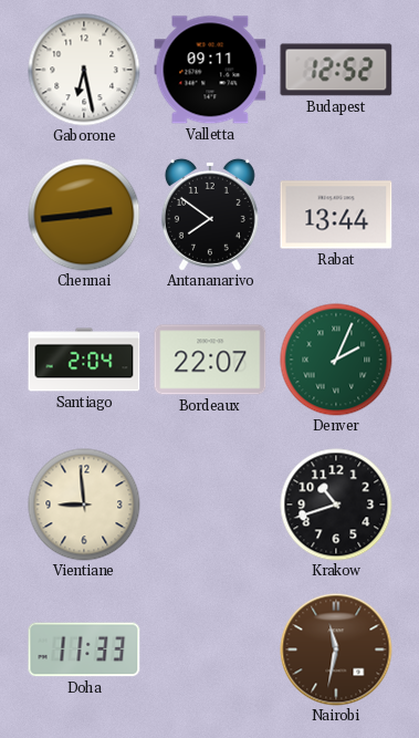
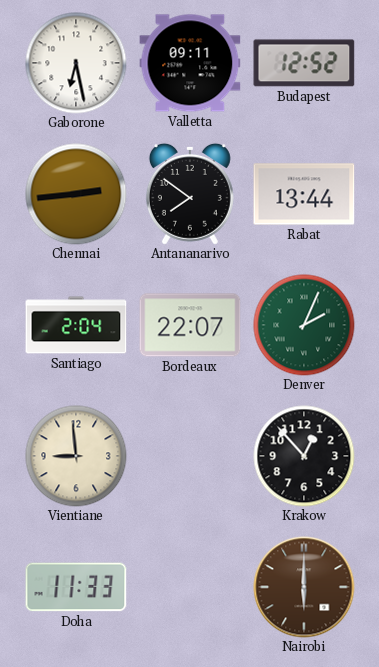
Krakow: 10:42 -> 12:53 (304, 456)
Nairobi: 11:32 -> 6:00 (304, 587)
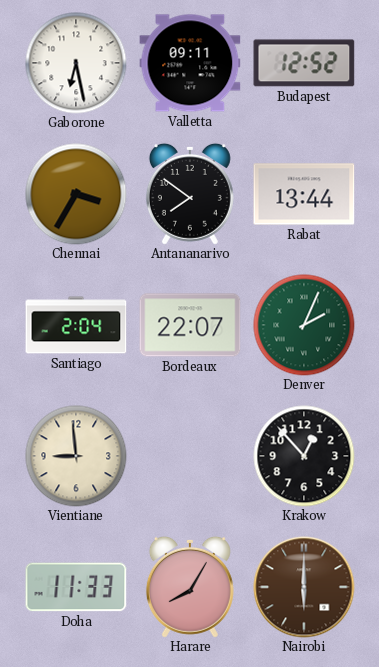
Chennai: 2:44 -> 3:35 (76, 194)
Harare: none -> 8:05 (190, 587)
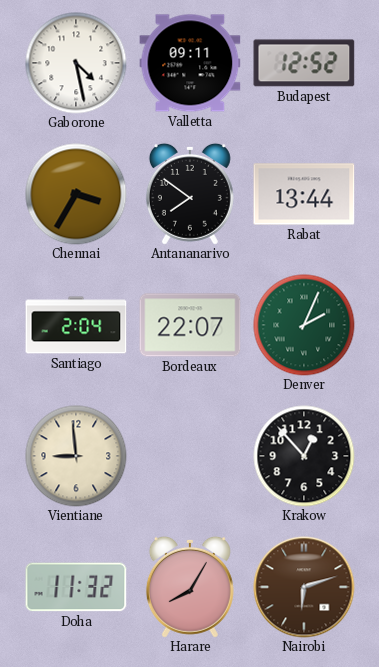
Gaborone: 6:28 -> 4:28 (76, 63)
Doha: 11:33 -> 11:32 (76, 587)
Nairobi: 6:00 -> 6:12 (304, 587)
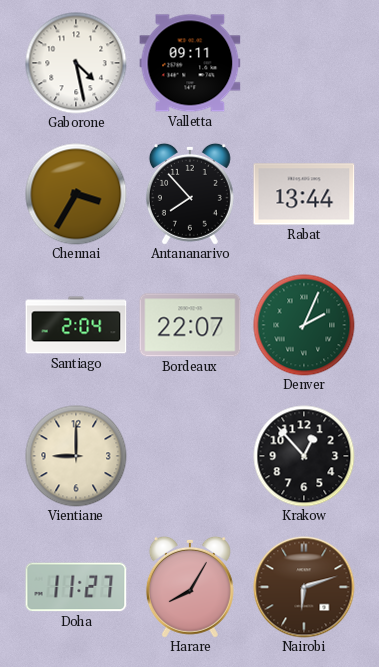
Budapest: 12:52 -> none (304, 63)
Antananarivo: 7:51 -> 7:53 (190, 194)
Vientiane: 8:59 -> 9:00 (76, 456)
Doha: 11:32 -> 11:27 (76, 587)
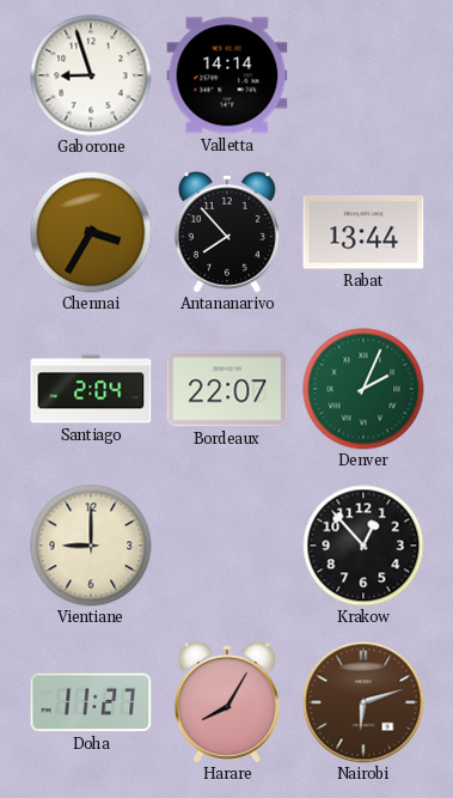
Gaborone: 4:28 -> 8:57 (91, 75)
Valletta: 09:11 -> 14:14 (227, 75)
